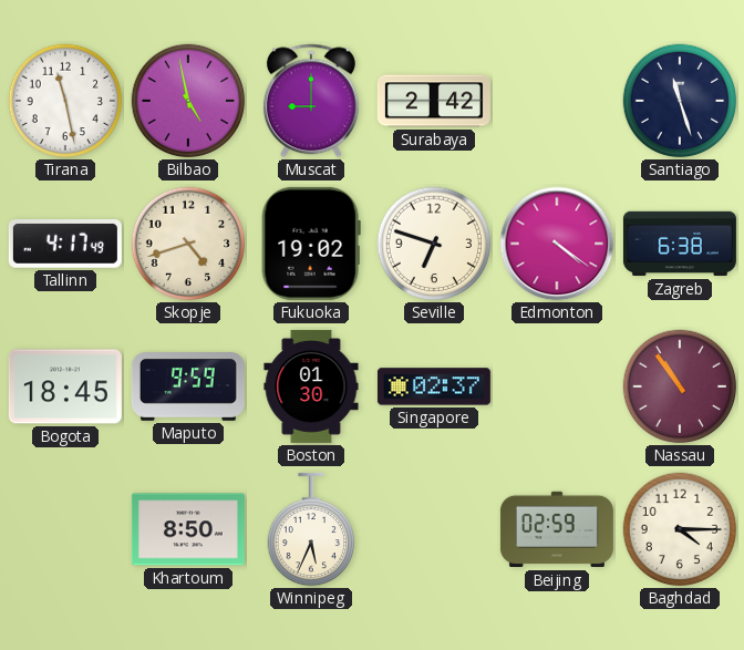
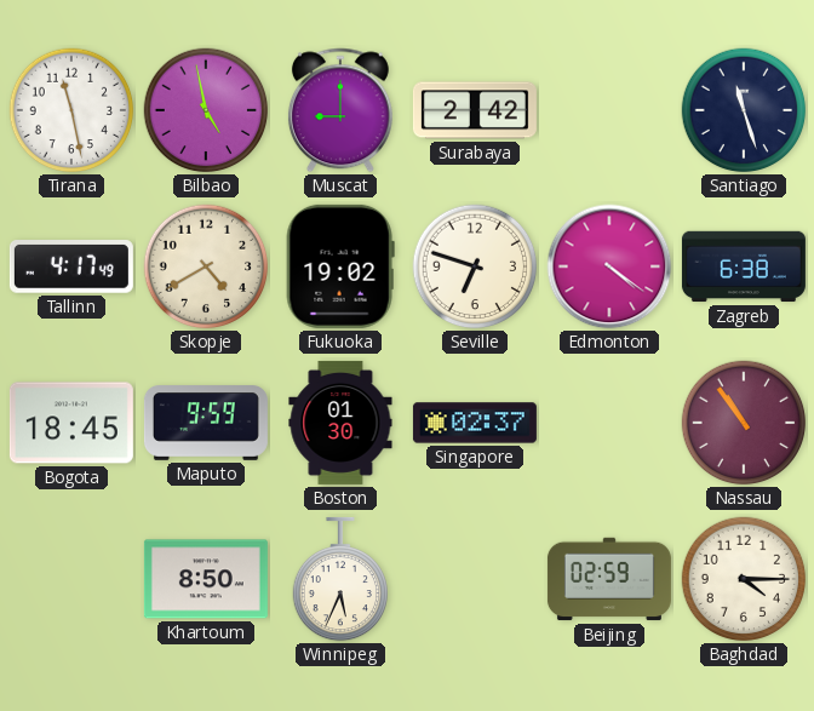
Skopje: 4:42 -> 4:40 (206, 266)
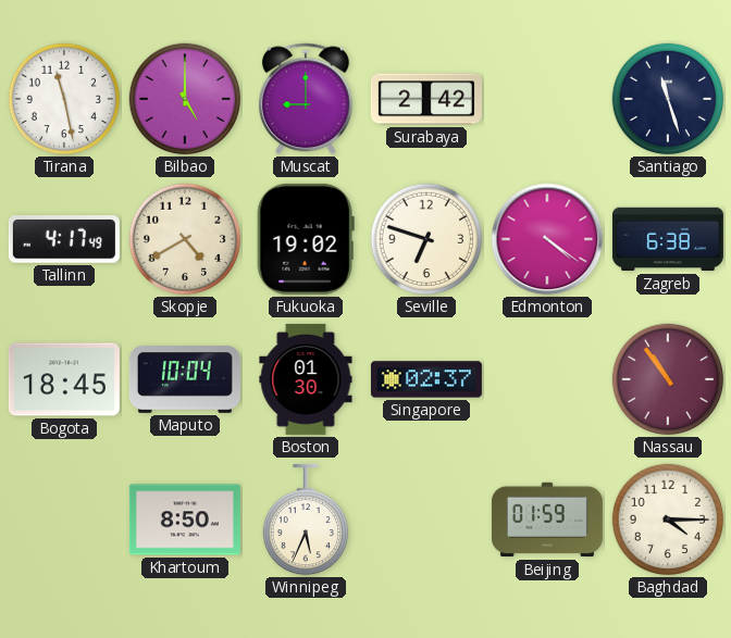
Bilbao: 4:58 -> 5:00 (185, 99)
Maputo: 9:59 -> 10:04 (185, 379)
Beijing: 02:59 -> 01:59 (547, 520)
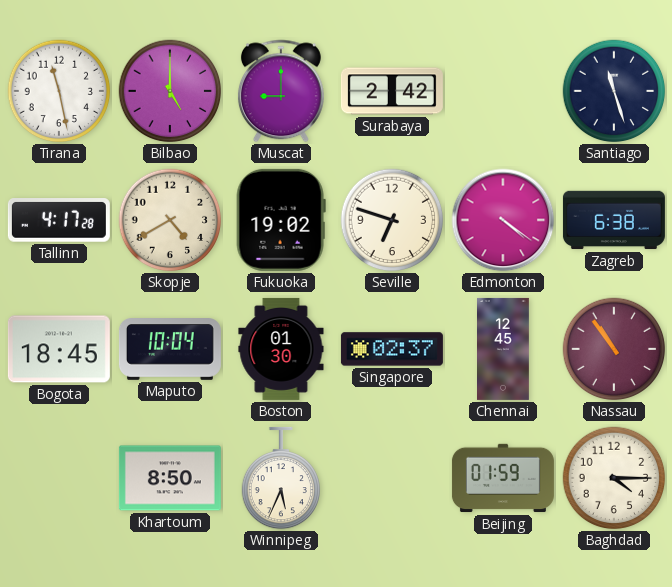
Tallinn: 4:17:49 -> 4:17:28 (59, 221)
Chennai: none -> 12:45 (504, 349)
